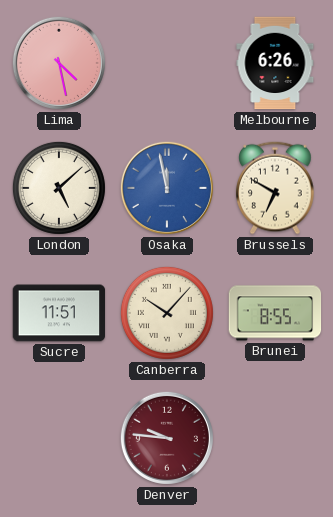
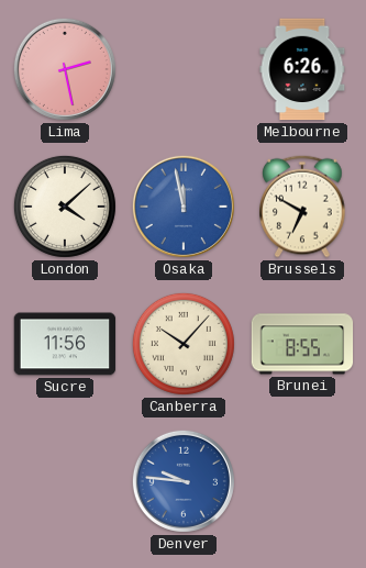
Lima: 4:28 -> 2:28 (65, 69)
London: 5:08 -> 4:08 (65, 207)
Sucre: 11:51 -> 11:56 (65, 344)
Denver dial: burgundy -> blue (184, 481)
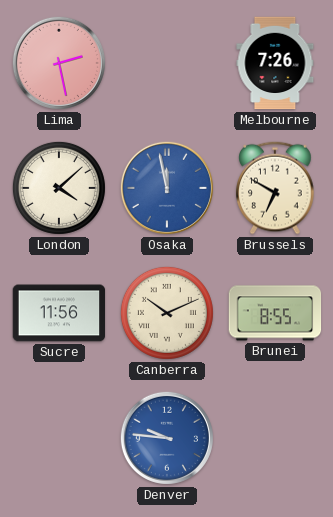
Melbourne: 6:26 -> 7:26 (275, 63)
Canberra: 10:07 -> 10:11 (167, 313)
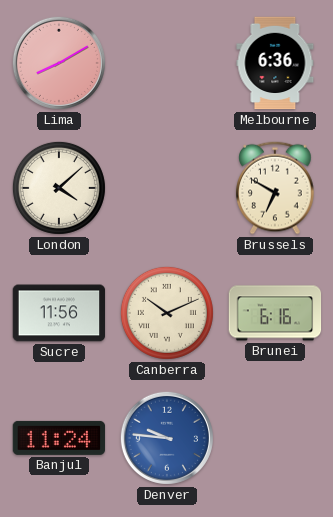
Lima: 2:28 -> 8:10 (59, 63)
Melbourne: 7:26 -> 6:36 (275, 63)
Osaka: 11:58 -> none (167, 188)
Brunei: 8:55 -> 6:16 (275, 313)
Banjul: none -> 11:24 (59, 438)
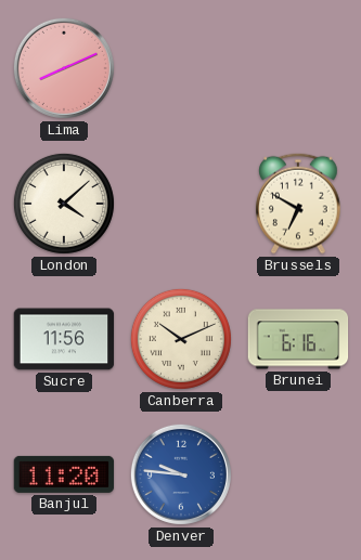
Lima: 8:10 -> 8:11 (64, 68)
Melbourne: 6:36 -> none (275, 63)
Banjul: 11:24 -> 11:20 (64, 474)
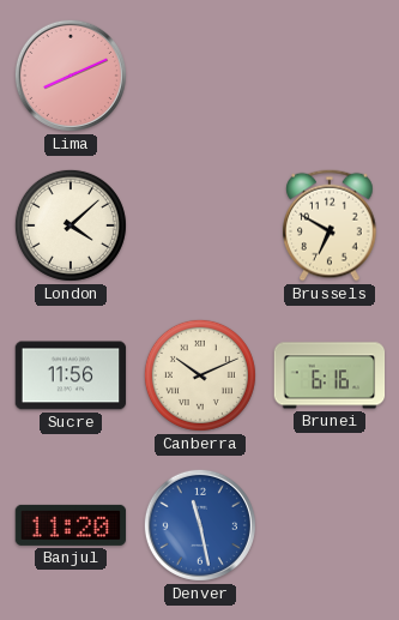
Denver: 9:46 -> 11:28 (200, 525)
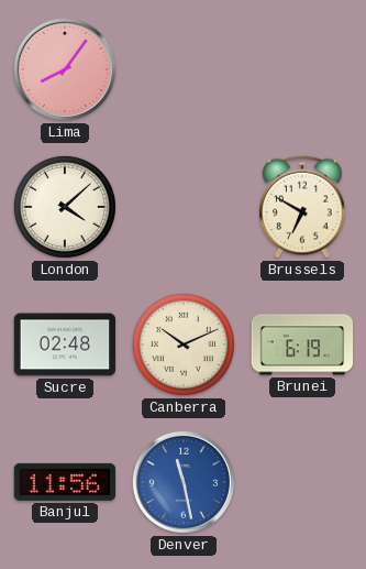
Lima: 8:11 -> 8:06 (65, 69)
Sucre: 11:56 -> 02:48 (65, 344)
Brunei: 6:16 -> 6:19 (302, 344)
Banjul: 11:20 -> 11:56 (65, 482)
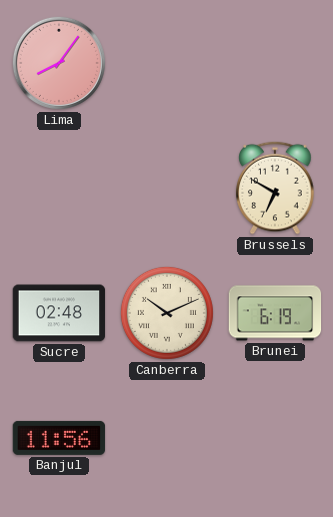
London: 4:08 -> none (65, 207)
Denver: 11:28 -> none (184, 482)
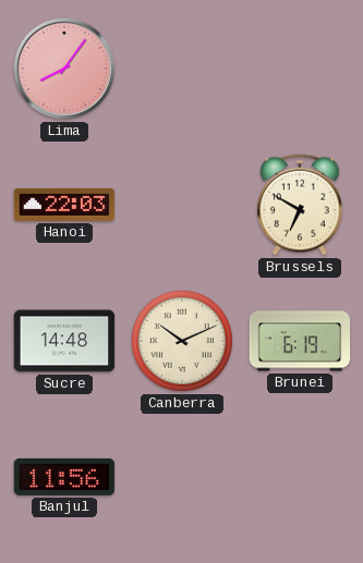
Hanoi: none -> 22:03 (64, 205)
Sucre: 02:48 -> 14:48 (64, 341)
